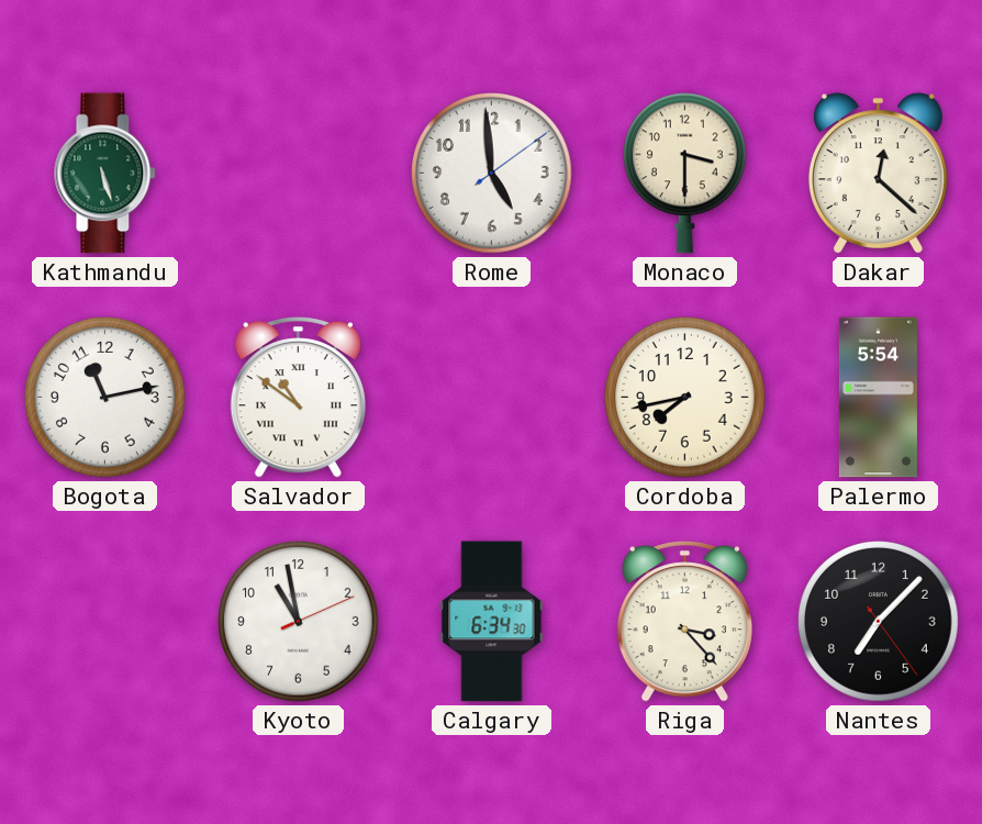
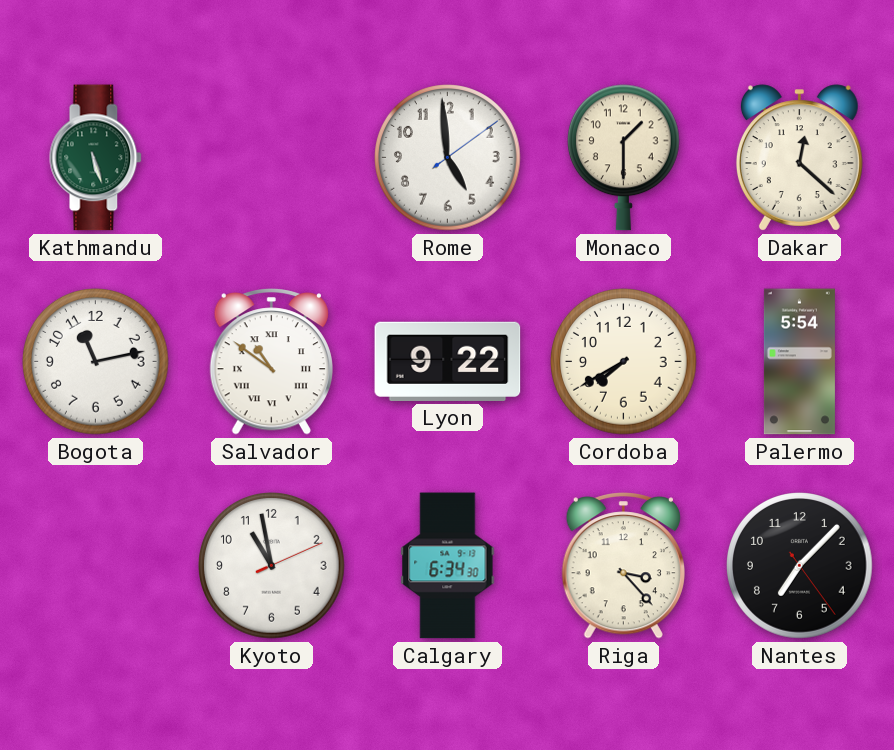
Monaco: 3:30 -> 1:30 (623, 158)
Lyon: none -> 9:22 (448, 361)
Cordoba: 7:43 -> 7:40 (624, 362)
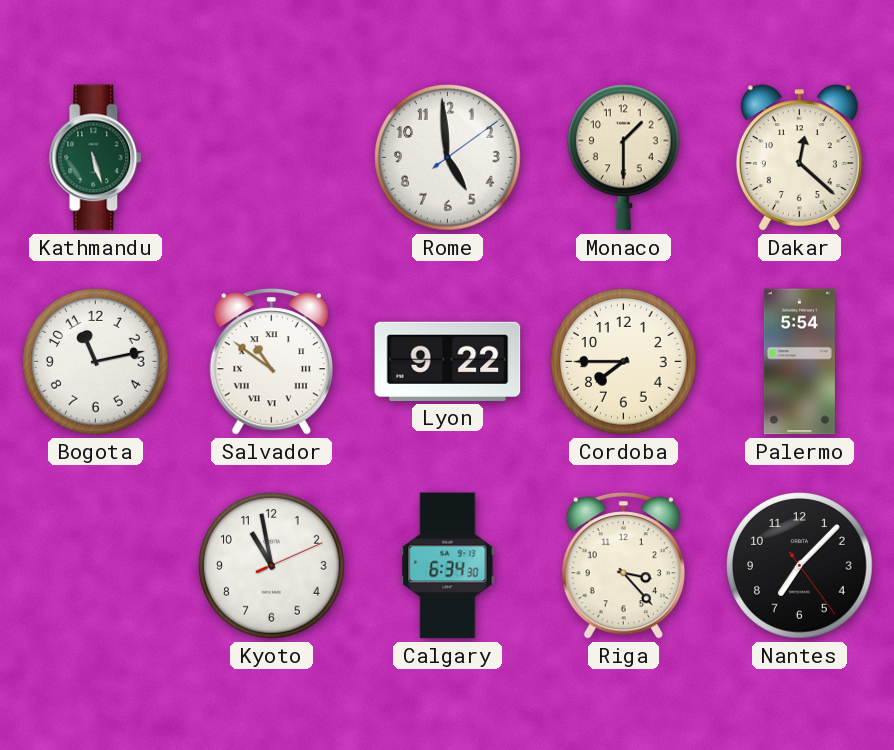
Cordoba: 7:40 -> 7:45 (624, 362)
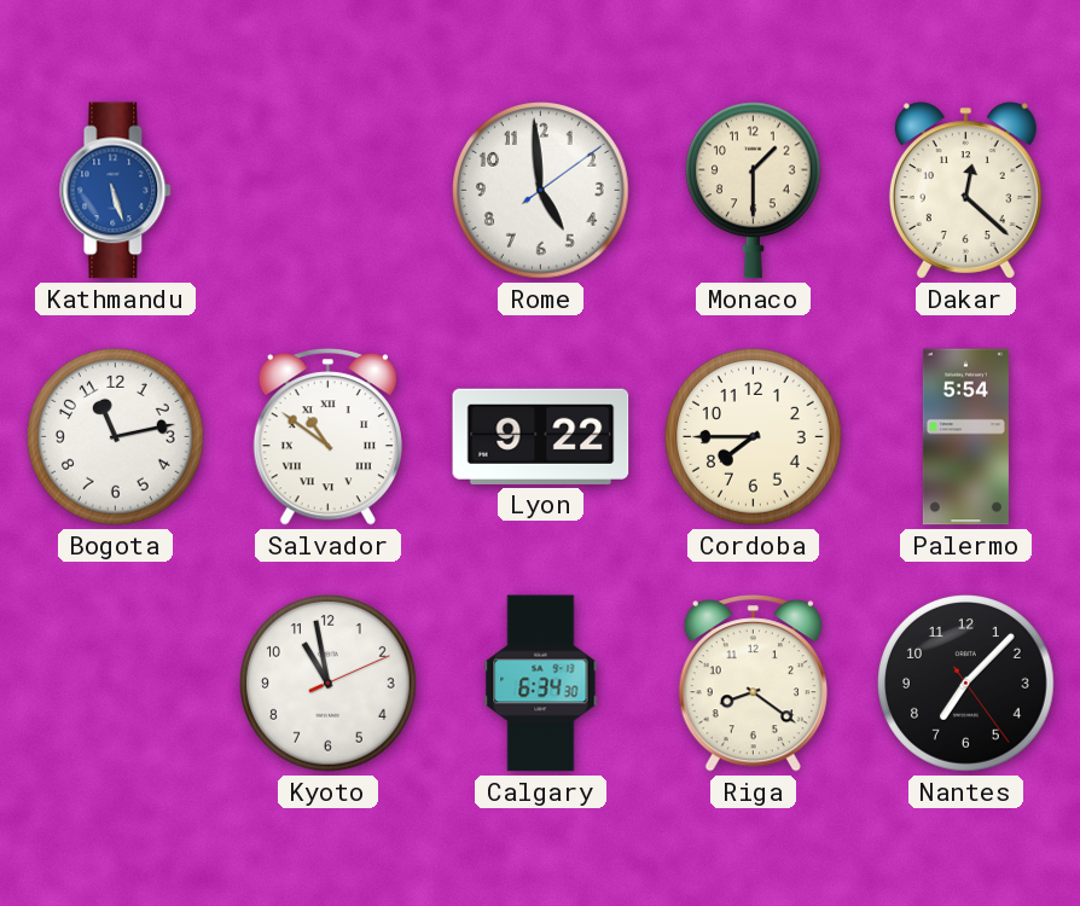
Kathmandu dial: green -> blue (116, 191)
Riga: 3:23 -> 8:21 (753, 684)
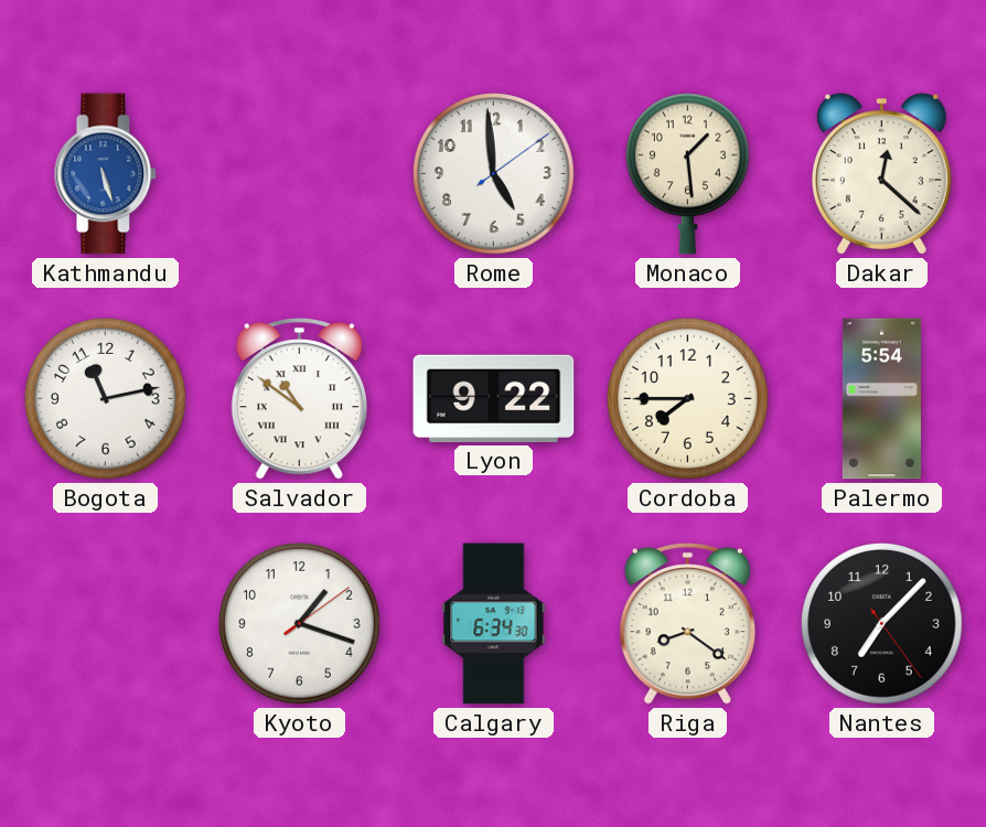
Monaco: 1:30 -> 1:29 (687, 174)
Kyoto: 10:58 -> 1:18 (300, 624)
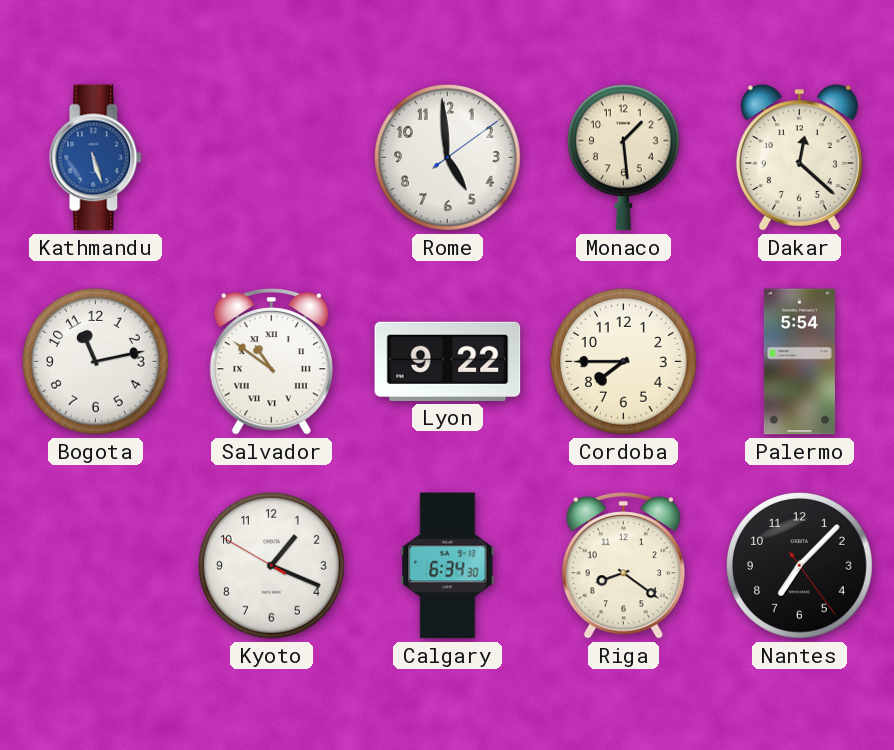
Kyoto: 1:18:09 -> 1:18:50 (272, 566)
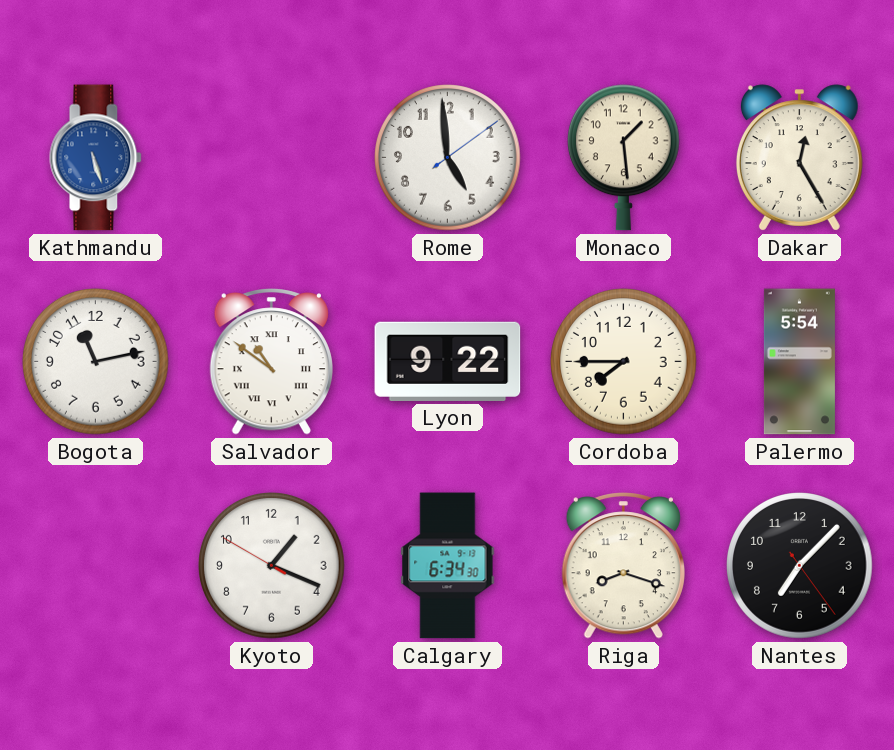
Dakar: 12:22 -> 12:25 (799, 158)
Riga: 8:21 -> 8:18 (623, 566)
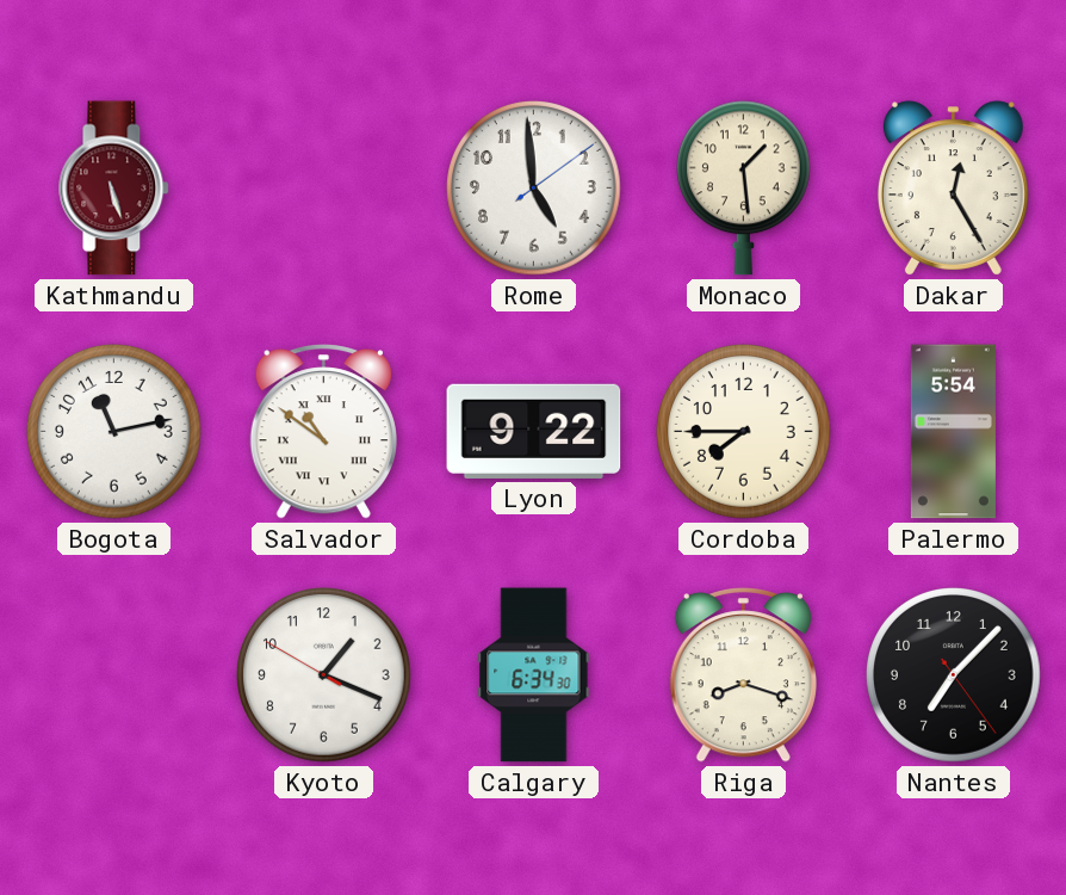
Kathmandu dial: blue -> burgundy (114, 189)
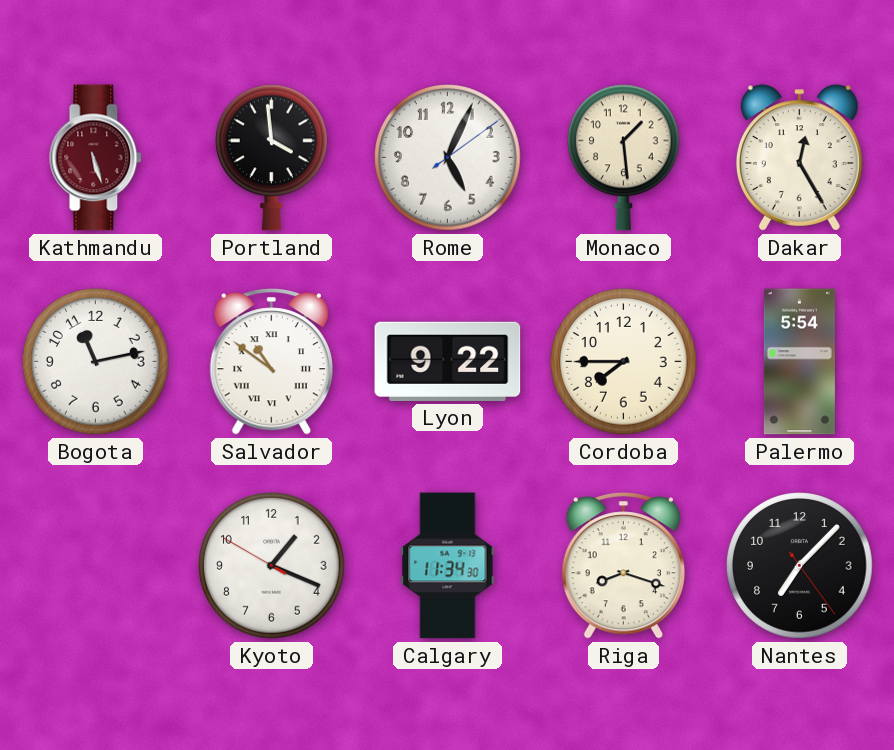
Portland: none -> 3:59 (271, 158)
Rome: 4:59 -> 5:04 (448, 158)
Calgary: 6:34 -> 11:34 (448, 566)
